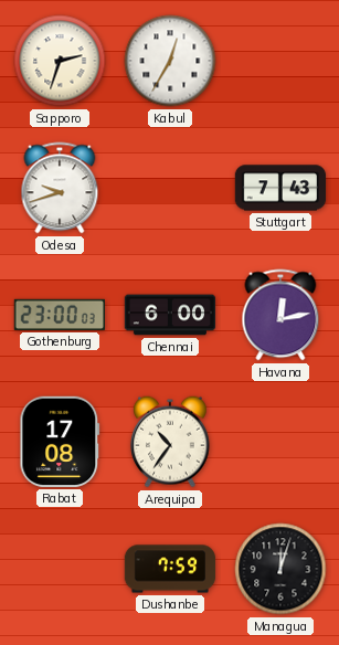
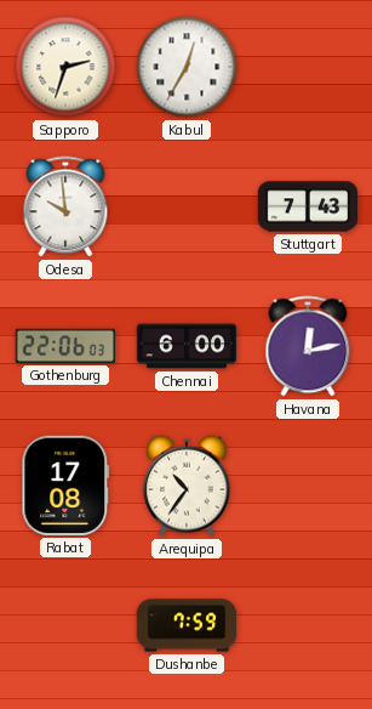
Odesa: 9:42 -> 9:59 (65, 206)
Gothenburg: 23:00 -> 22:06 (64, 346)
Managua: 12:03 -> none (280, 569)
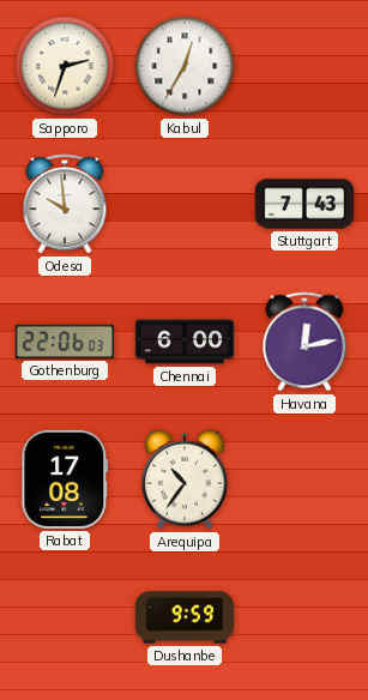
Dushanbe: 7:59 -> 9:59 (185, 617)
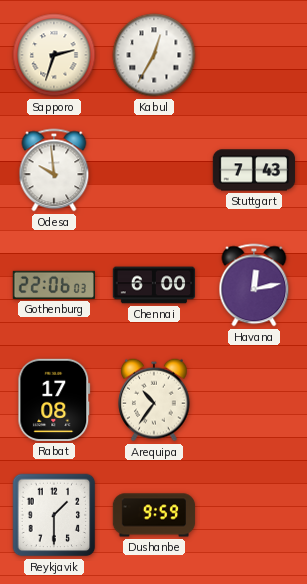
Reykjavik: none -> 1:30 (54, 515)
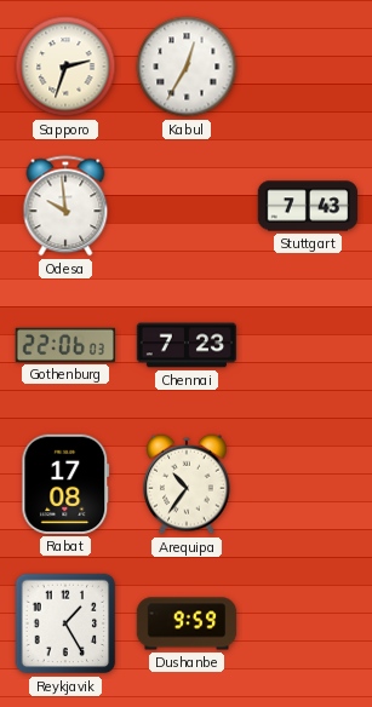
Chennai: 6:00 -> 7:23 (187, 345)
Havana: 12:13 -> none (254, 285)
Reykjavik: 1:30 -> 1:25 (65, 623)
